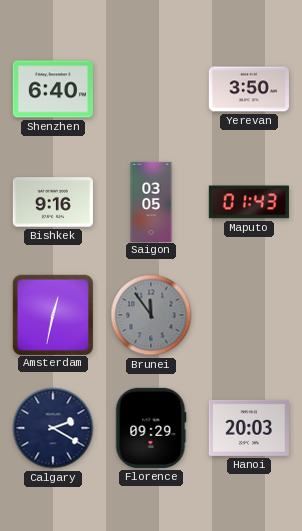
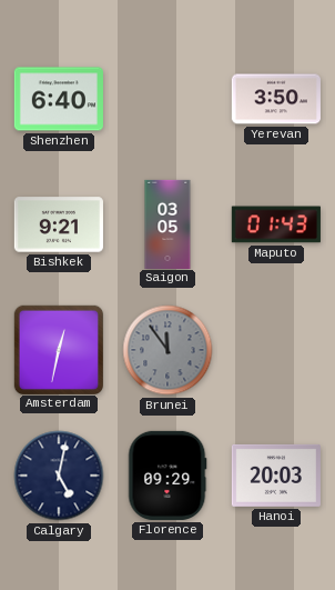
Bishkek: 9:16 -> 9:21 (59, 224)
Calgary: 2:20 -> 5:02 (59, 476)
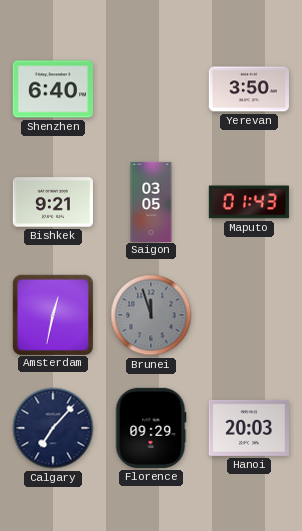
Brunei: 11:54 -> 11:57 (151, 315)
Calgary: 5:02 -> 7:07 (53, 428)
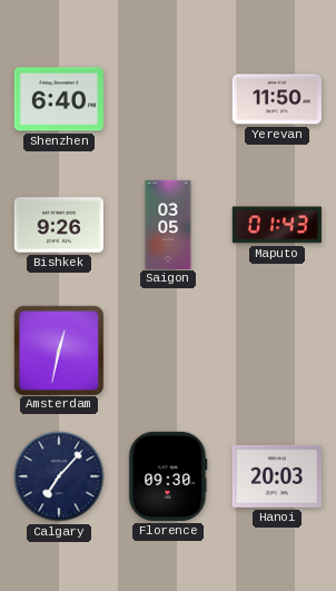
Yerevan: 3:50 -> 11:50 (277, 99)
Bishkek: 9:21 -> 9:26 (59, 225)
Brunei: 11:57 -> none (151, 315)
Florence: 09:29 -> 09:30 (168, 476)
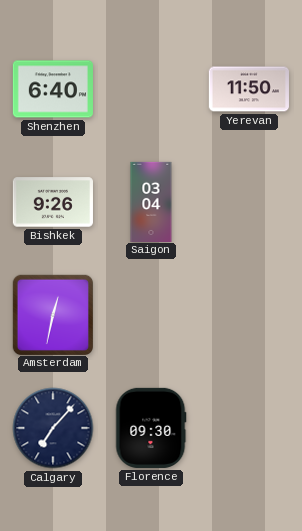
Saigon: 03:05 -> 03:04 (151, 201)
Maputo: 01:43 -> none (277, 225)
Hanoi: 20:03 -> none (277, 476)
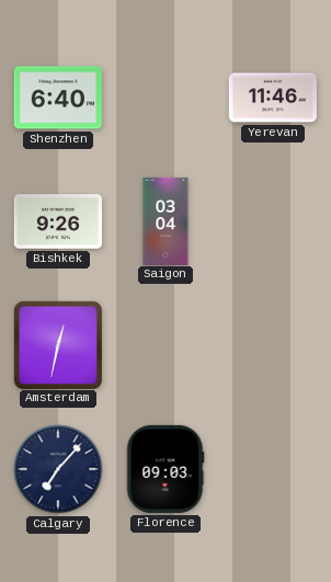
Yerevan: 11:50 -> 11:46 (273, 98)
Florence: 09:30 -> 09:03 (165, 469)
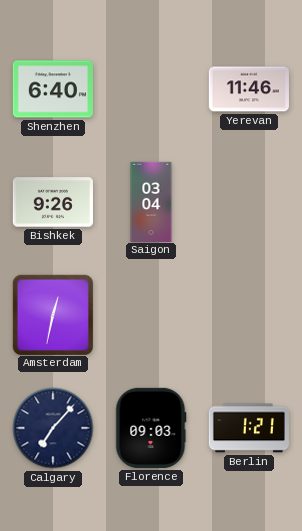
Berlin: none -> 1:21 (249, 428)
